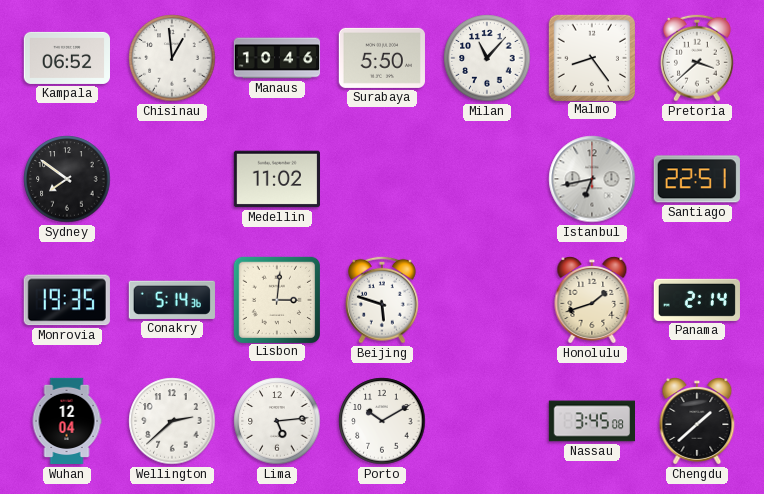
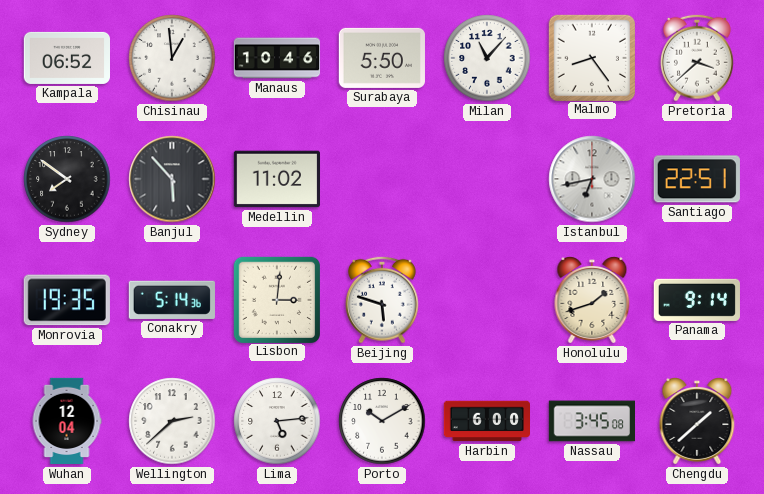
Banjul: none -> 5:53 (172, 179)
Panama: 2:14 -> 9:14 (697, 300)
Harbin: none -> 6:00 (486, 421)
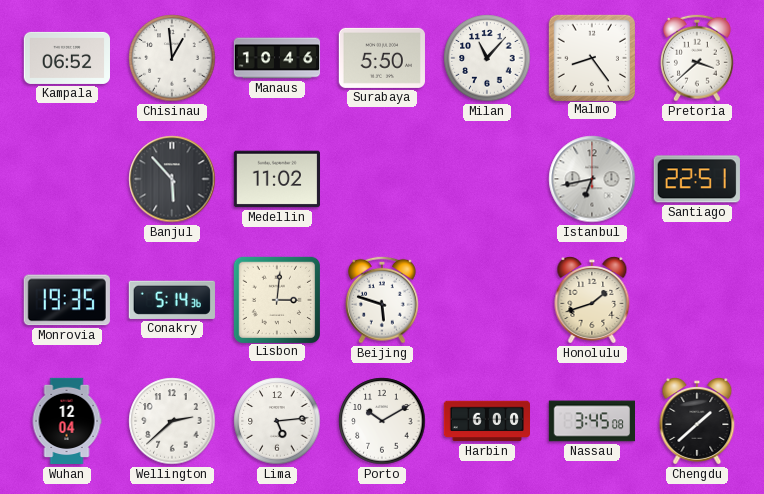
Sydney: 7:51 -> none (67, 179)
Panama: 9:14 -> none (697, 300)
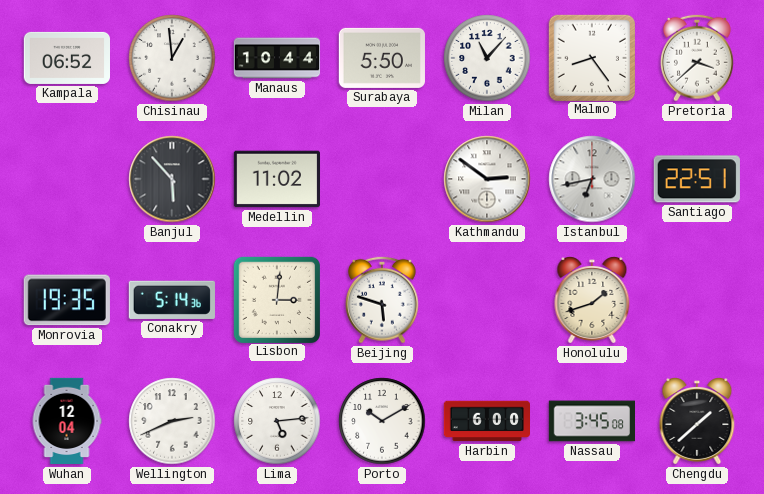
Manaus: 10:46 -> 10:44 (277, 58)
Kathmandu: none -> 2:51 (487, 179)
Wellington: 2:38 -> 2:41 (172, 421)
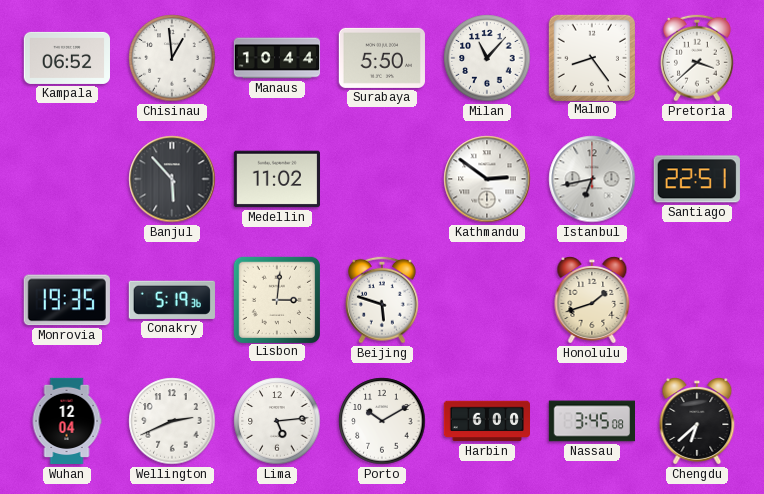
Conakry: 5:14 -> 5:19 (172, 300)
Chengdu: 1:38 -> 6:38 (697, 421)
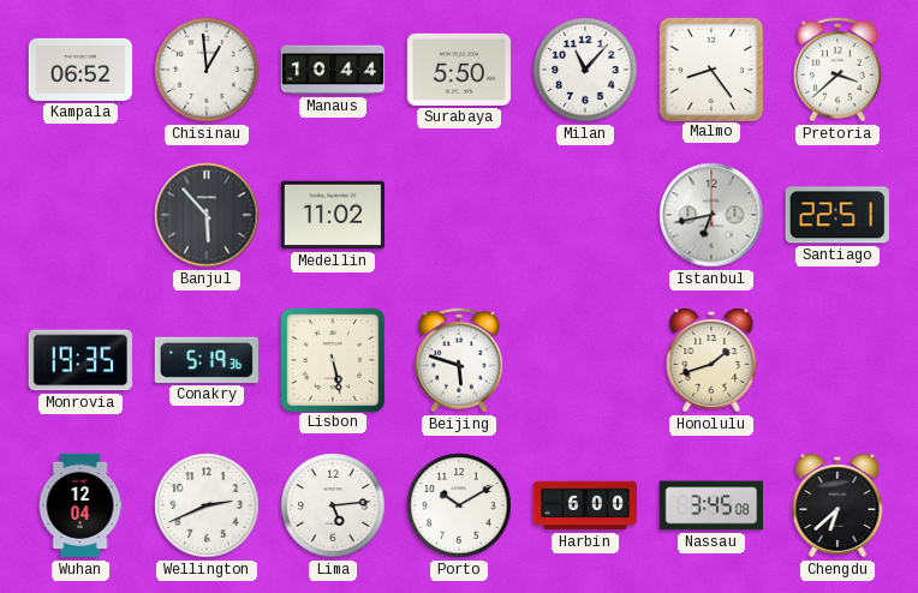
Kathmandu: 2:51 -> none (487, 179)
Lisbon: 3:01 -> 5:28 (332, 359)
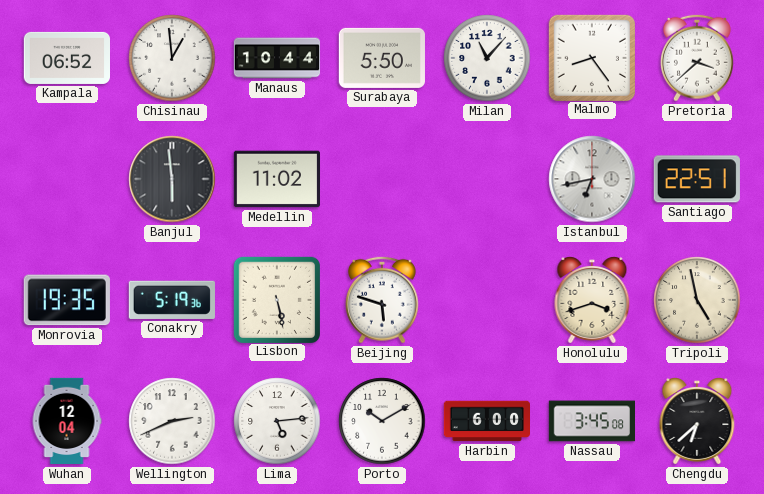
Banjul: 5:53 -> 5:59 (172, 179)
Honolulu: 1:42 -> 3:42 (592, 300)
Tripoli: none -> 4:58 (697, 300)
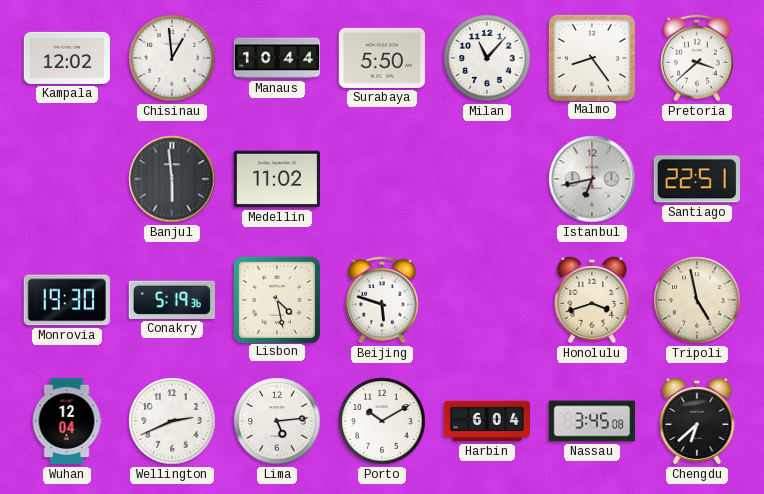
Kampala: 06:52 -> 12:02 (66, 58)
Monrovia: 19:35 -> 19:30 (67, 300)
Lisbon: 5:28 -> 4:28 (276, 299)
Harbin: 6:00 -> 6:04 (486, 421)
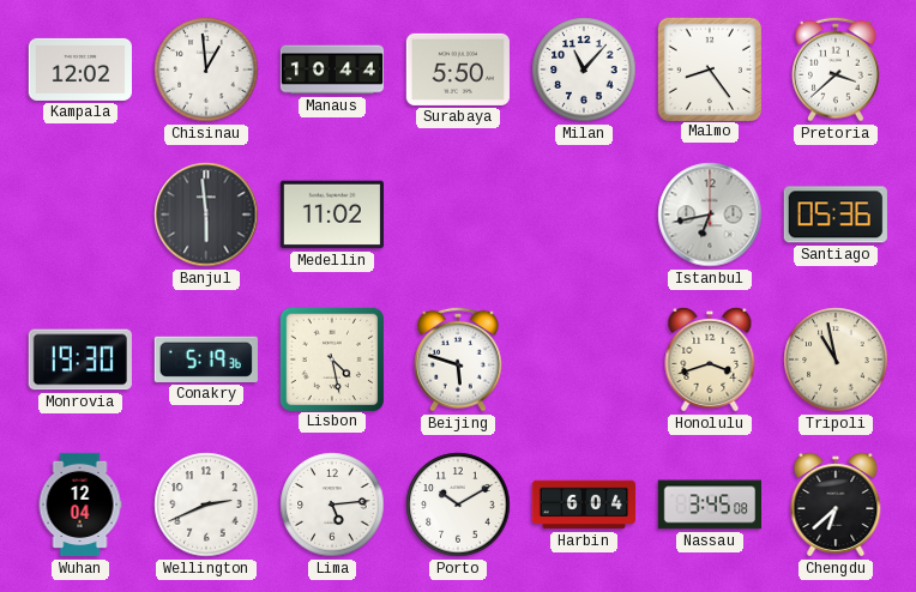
Santiago: 22:51 -> 05:36 (836, 215)
Tripoli: 4:58 -> 10:58 (836, 360)
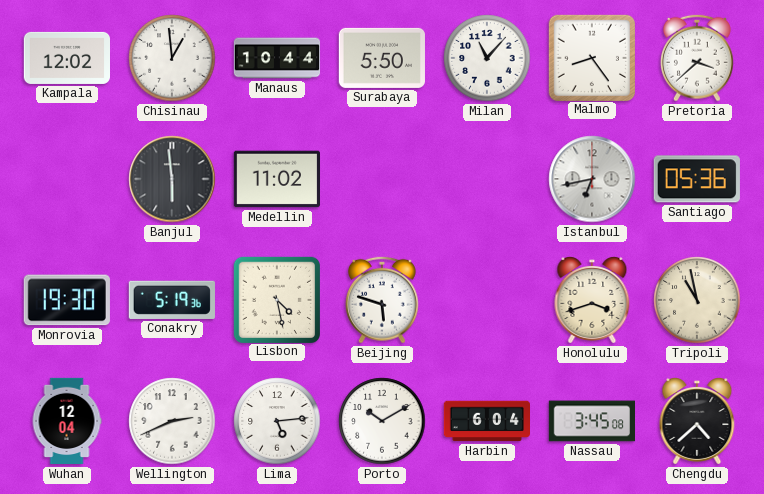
Chengdu: 6:38 -> 4:38 (697, 421)
